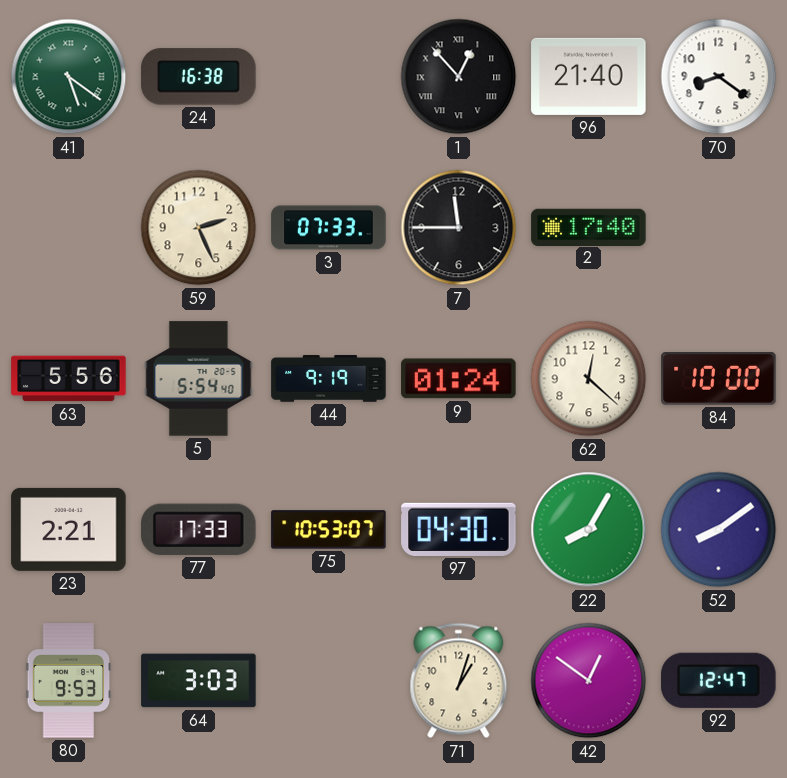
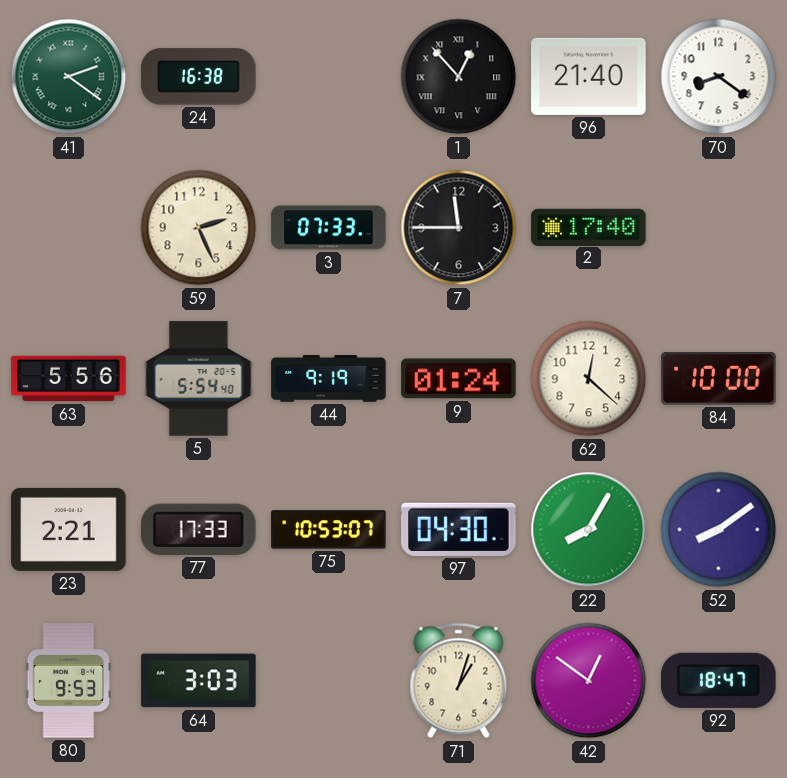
41: 5:21 -> 2:21 (69, 77)
92: 12:47 -> 18:47 (719, 680)
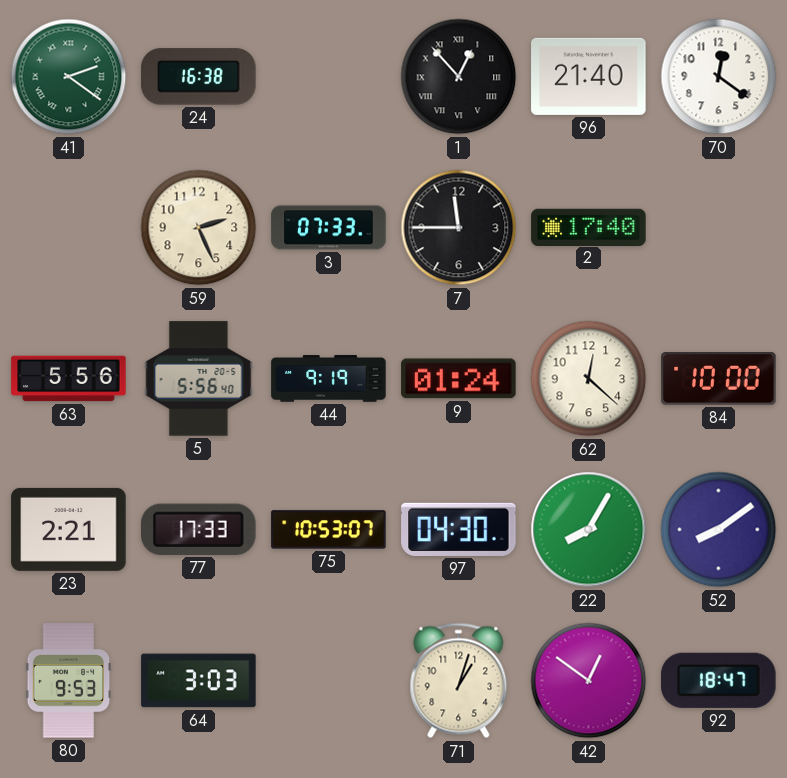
70: 8:21 -> 12:21 (719, 77)
5: 5:54 -> 5:56 (199, 379)
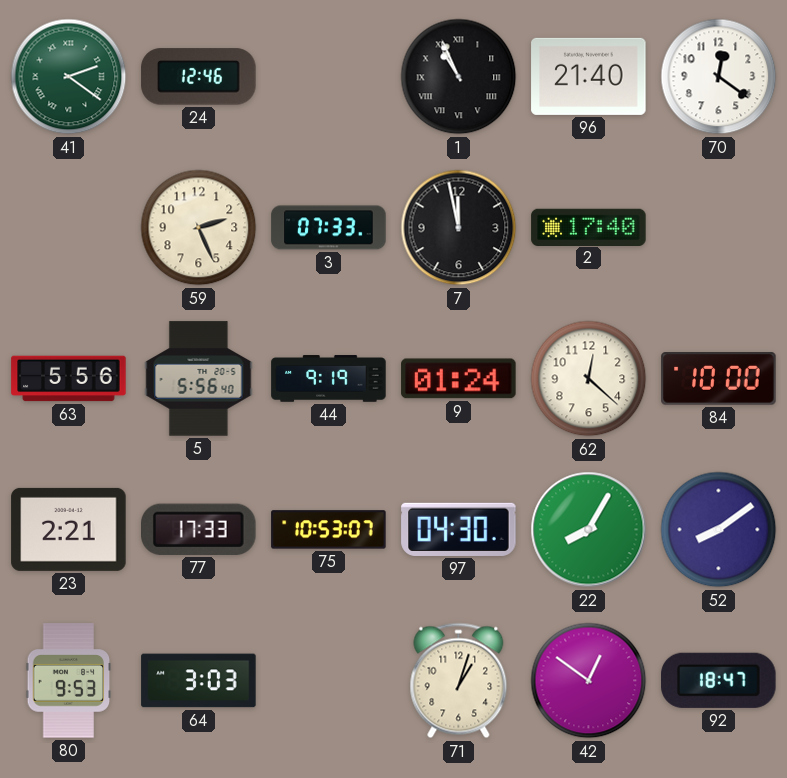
24: 16:38 -> 12:46 (199, 77)
1: 12:53 -> 10:56 (459, 77)
7: 11:45 -> 11:58 (459, 228)
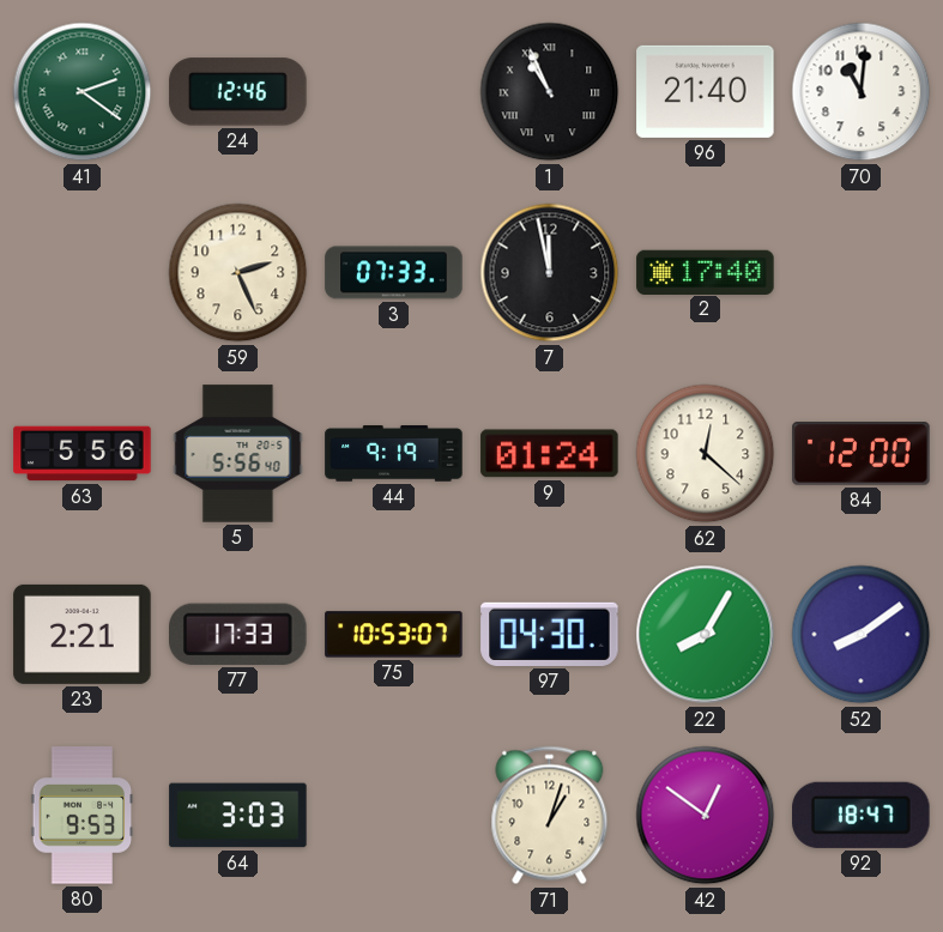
70: 12:21 -> 11:01 (862, 92)
84: 10:00 -> 12:00 (862, 454)
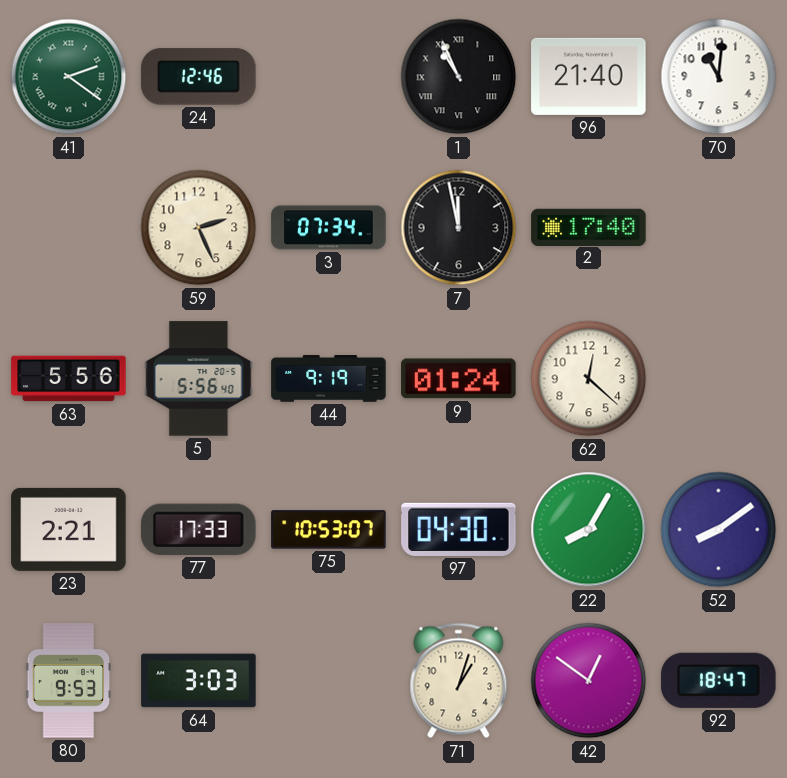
3: 07:33 -> 07:34 (329, 228)
84: 12:00 -> none (862, 454)
